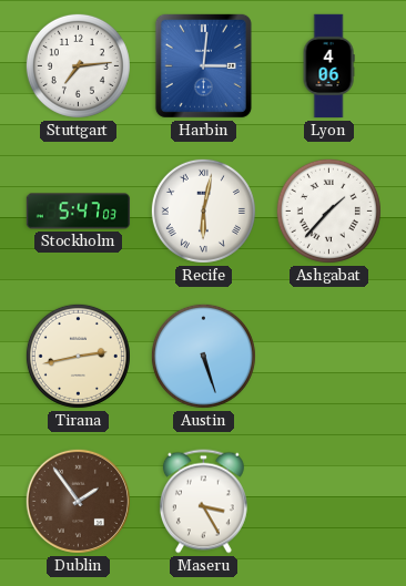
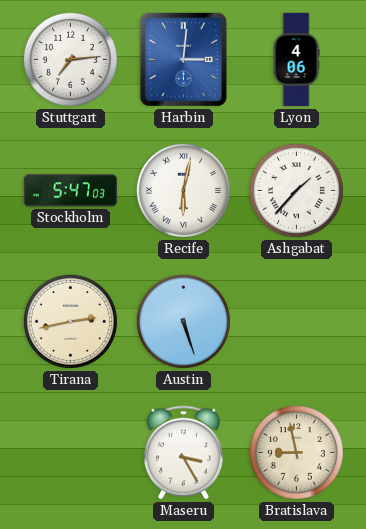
Dublin: 1:54 -> none (78, 501)
Bratislava: none -> 8:58 (296, 452)
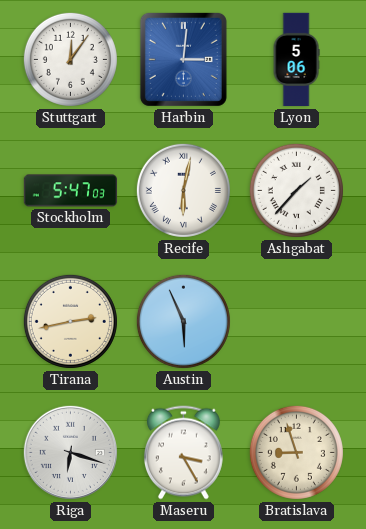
Stuttgart: 7:14 -> 12:06 (70, 59)
Lyon: 4:06 -> 5:06 (296, 60)
Austin: 5:27 -> 5:56 (183, 321)
Riga: none -> 6:18 (70, 452)
Bratislava: 8:58 -> 8:57 (296, 452)
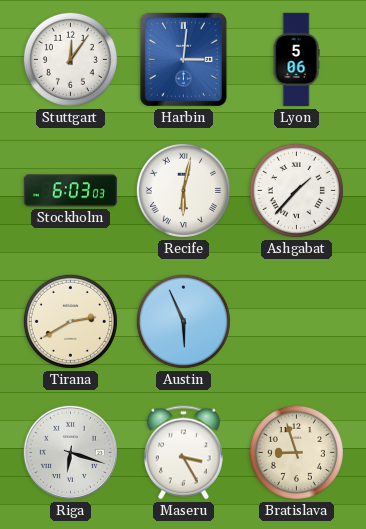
Stockholm: 5:47 -> 6:03 (71, 191)
Tirana: 2:43 -> 2:40 (70, 321)
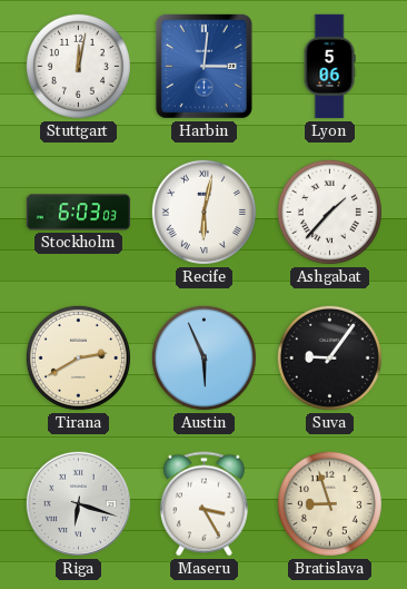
Stuttgart: 12:06 -> 12:02 (78, 66)
Suva: none -> 9:06 (329, 357)
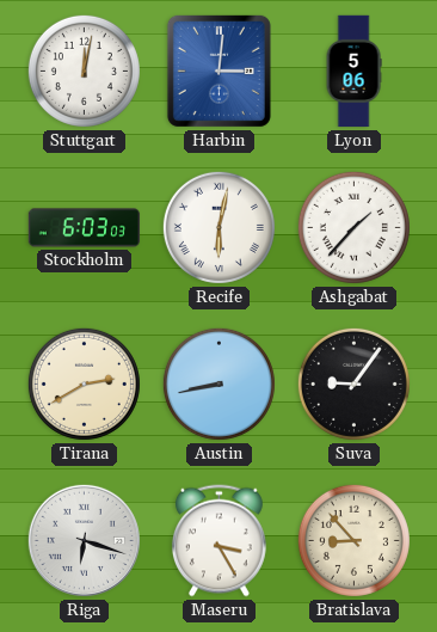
Austin: 5:56 -> 8:43 (219, 384)
Bratislava: 8:57 -> 8:53 (353, 540)
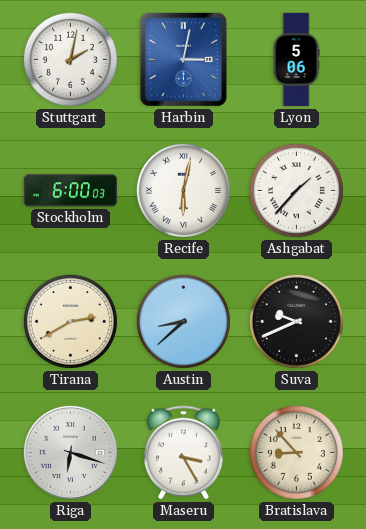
Stuttgart: 12:02 -> 2:02 (70, 59)
Harbin: 3:01 -> 3:02 (183, 59)
Stockholm: 6:03 -> 6:00 (71, 191)
Austin: 8:43 -> 8:38 (183, 321)
Suva: 9:06 -> 9:41 (296, 321)
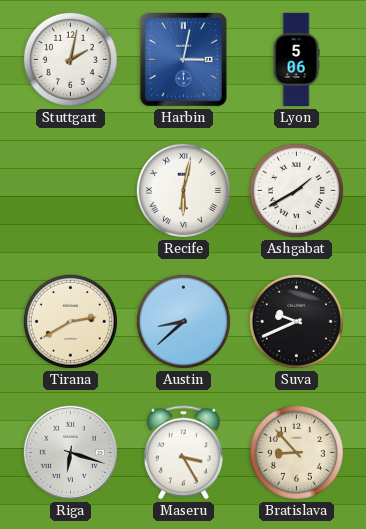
Stockholm: 6:00 -> none (71, 191)
Ashgabat: 1:37 -> 1:40 (296, 190)
